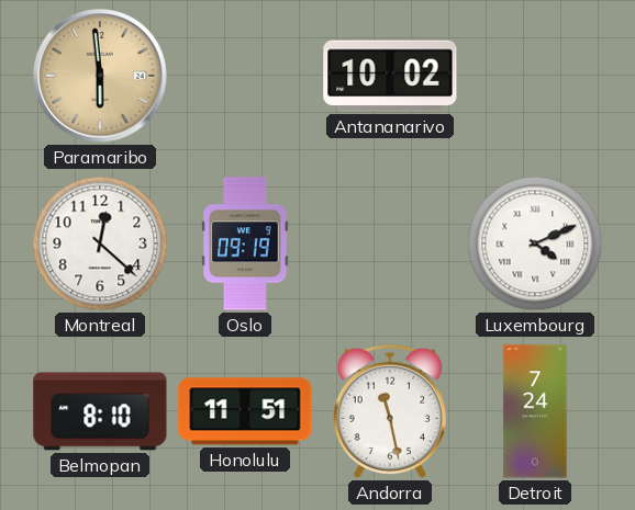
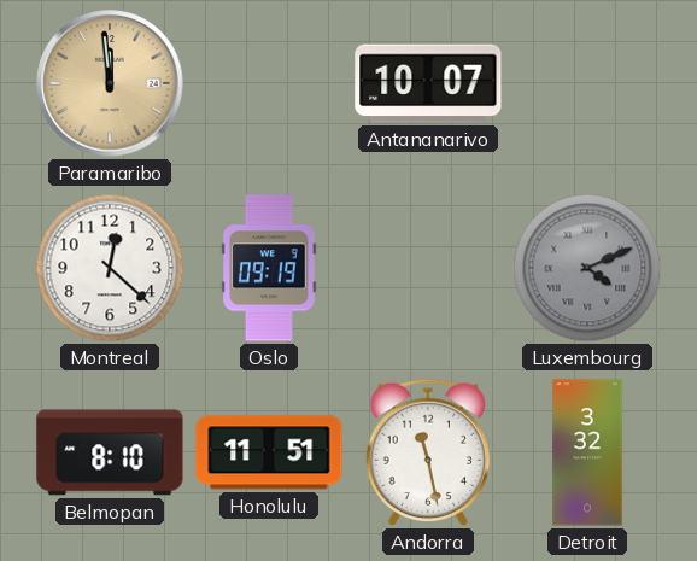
Paramaribo: 5:59 -> 11:59 (110, 83)
Antananarivo: 10:02 -> 10:07 (428, 83)
Luxembourg dial: white -> grey (587, 268)
Detroit: 7:24 -> 3:32 (587, 452)
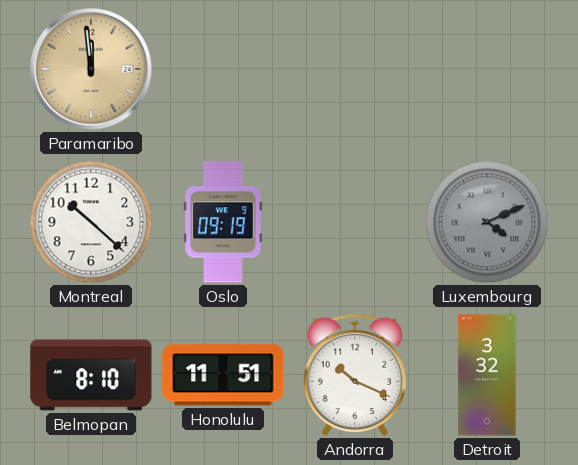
Antananarivo: 10:07 -> none (428, 83)
Montreal: 12:22 -> 10:22 (91, 222)
Andorra: 11:28 -> 10:19 (354, 375)
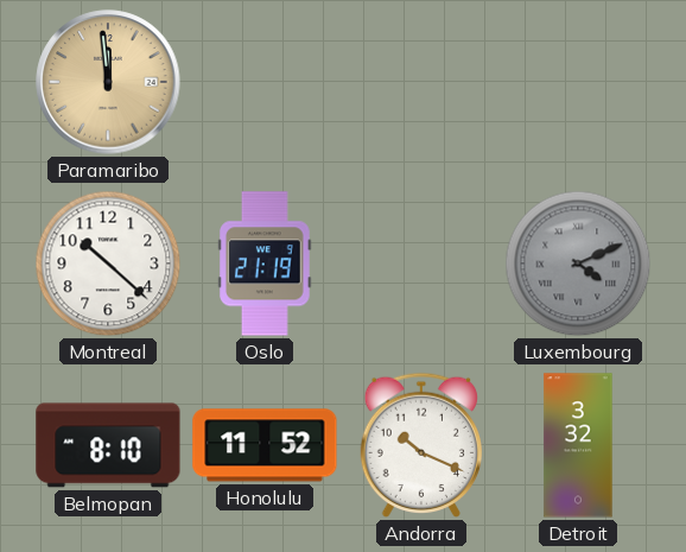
Oslo: 09:19 -> 21:19 (266, 264)
Honolulu: 11:51 -> 11:52 (265, 445)
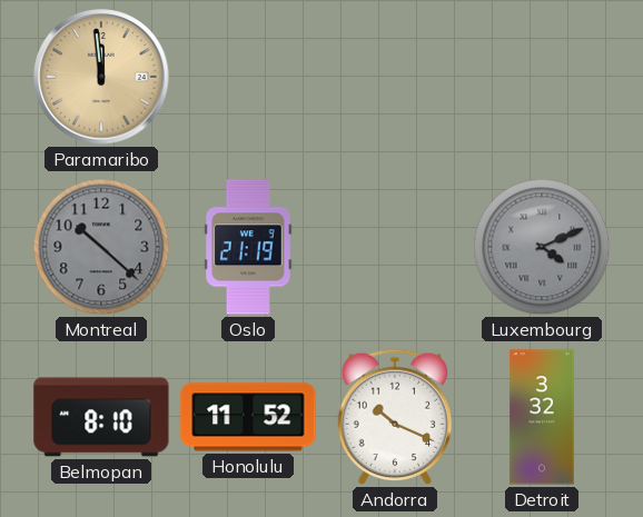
Montreal dial: white -> grey (101, 247)
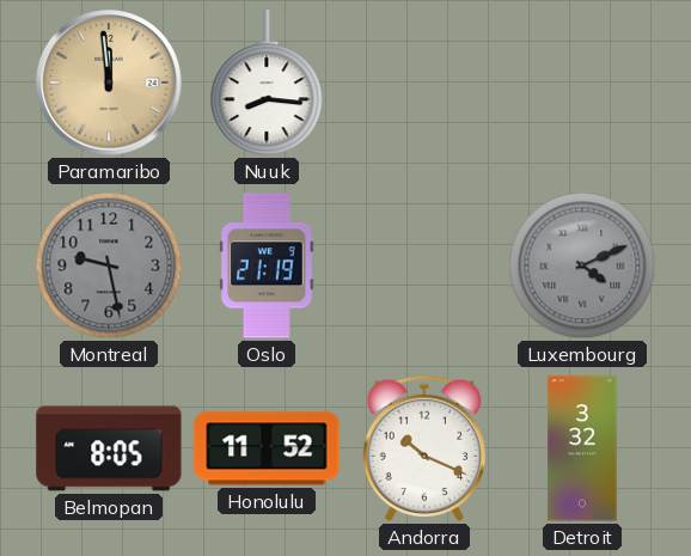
Nuuk: none -> 8:16 (267, 84)
Montreal: 10:22 -> 9:28 (109, 265)
Belmopan: 8:10 -> 8:05 (109, 448)
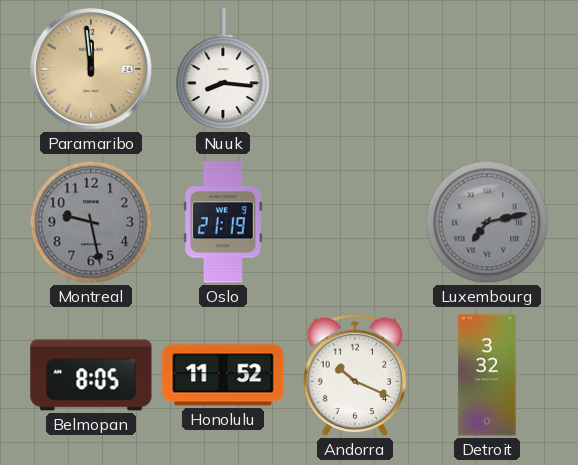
Luxembourg: 4:11 -> 7:13 (487, 222)
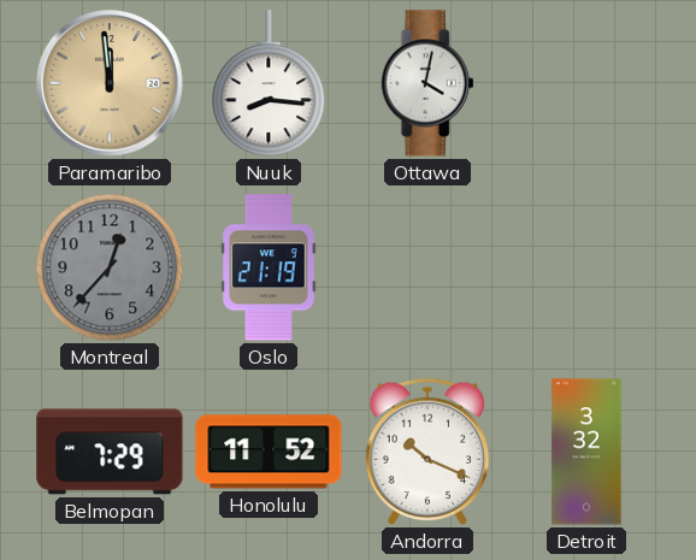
Ottawa: none -> 4:02 (427, 83)
Montreal: 9:28 -> 12:37 (110, 267)
Luxembourg: 7:13 -> none (487, 222)
Belmopan: 8:05 -> 7:29 (110, 452)
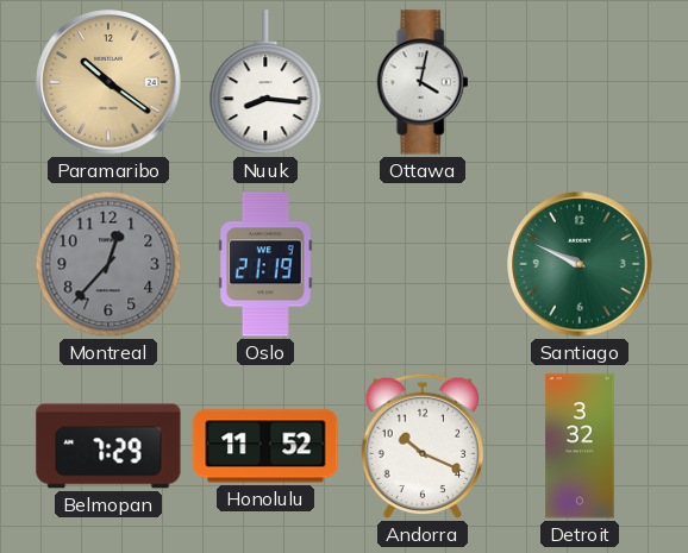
Paramaribo: 11:59 -> 10:21 (108, 82)
Santiago: none -> 9:49 (580, 264)
